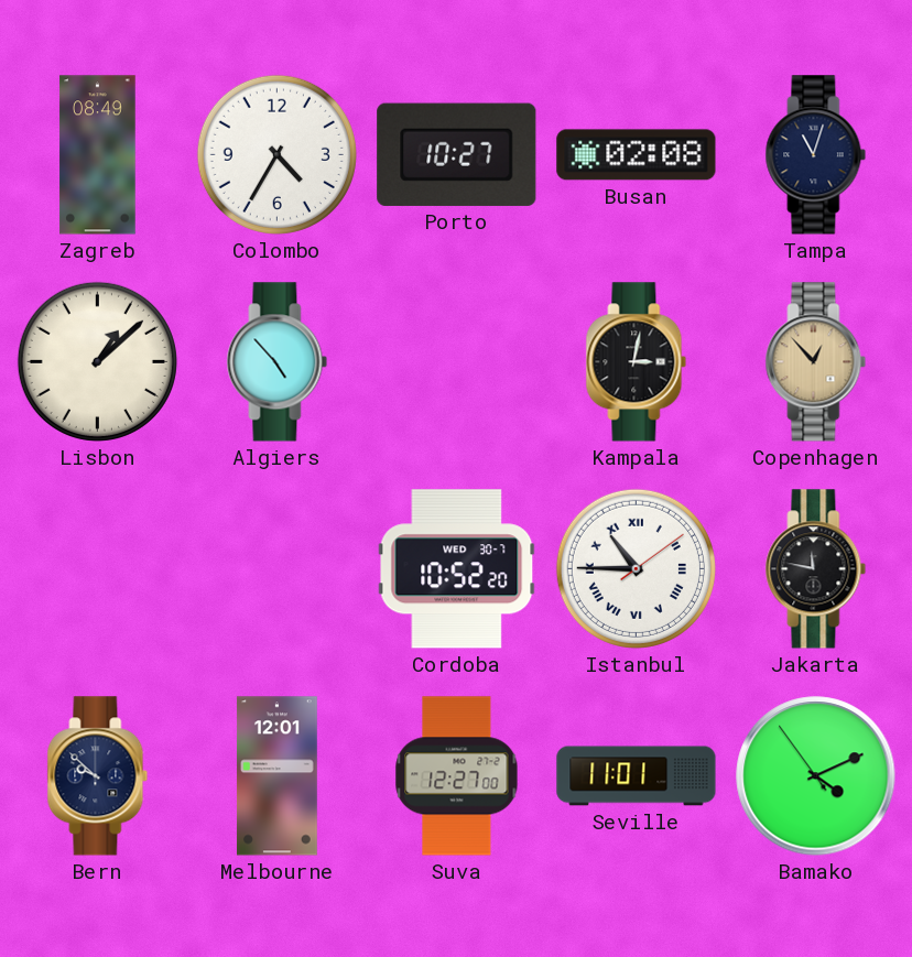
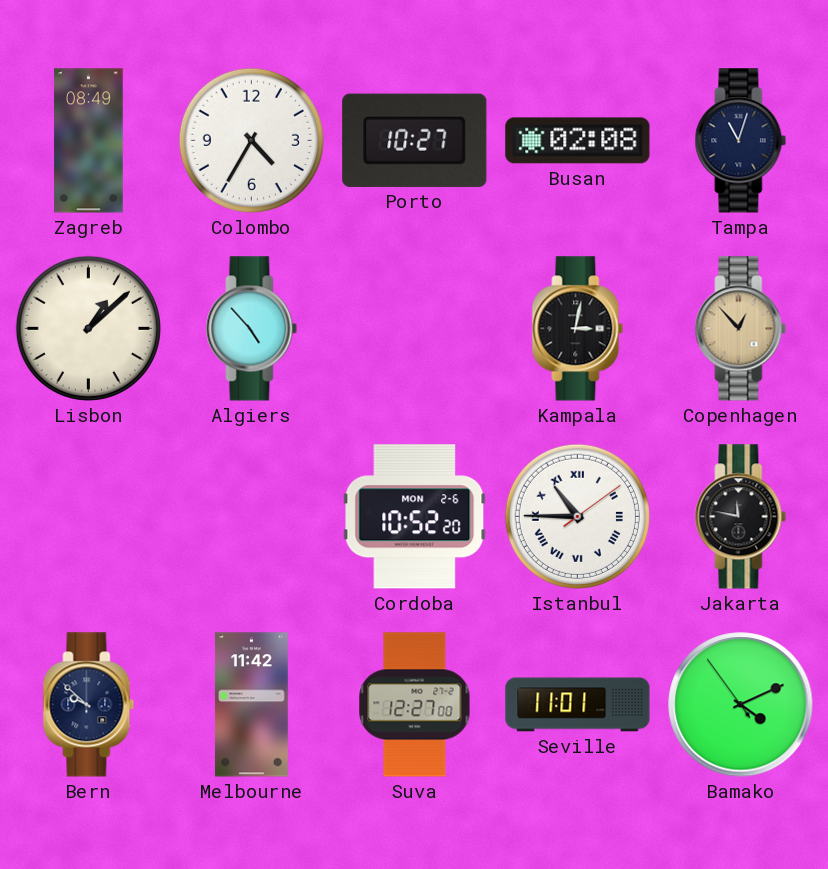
Cordoba date: WED 30-7 -> MON 2-6 (415, 517)
Melbourne: 12:01 -> 11:42 (251, 705)
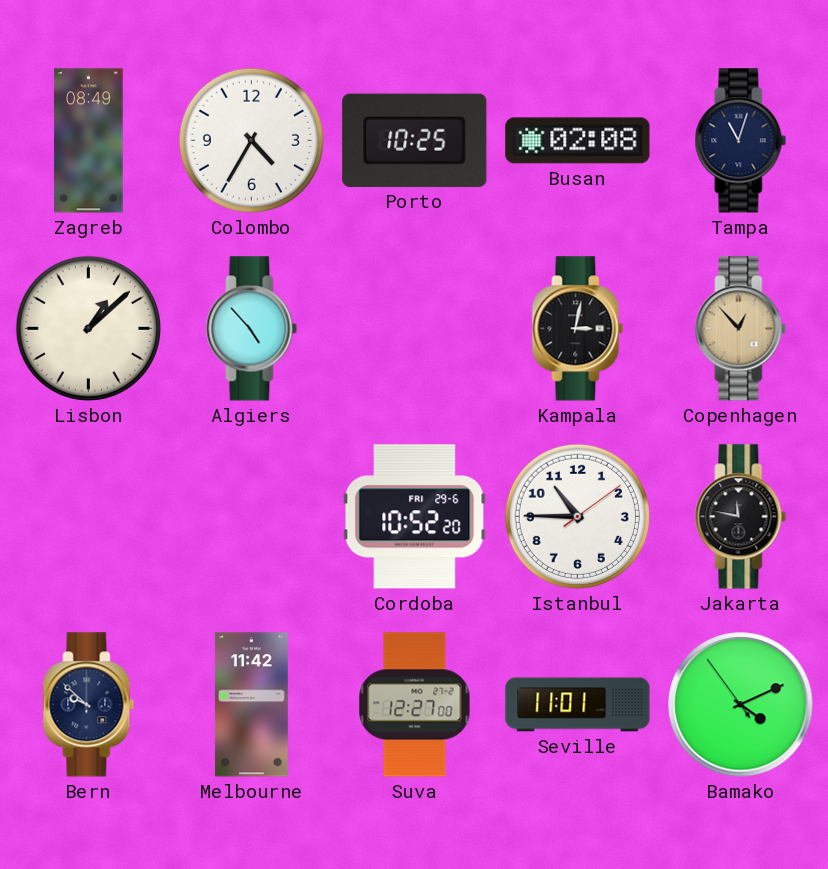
Porto: 10:27 -> 10:25 (415, 140)
Cordoba date: MON 2-6 -> FRI 29-6 (415, 517)
Istanbul numerals: Roman -> Arabic (577, 516)
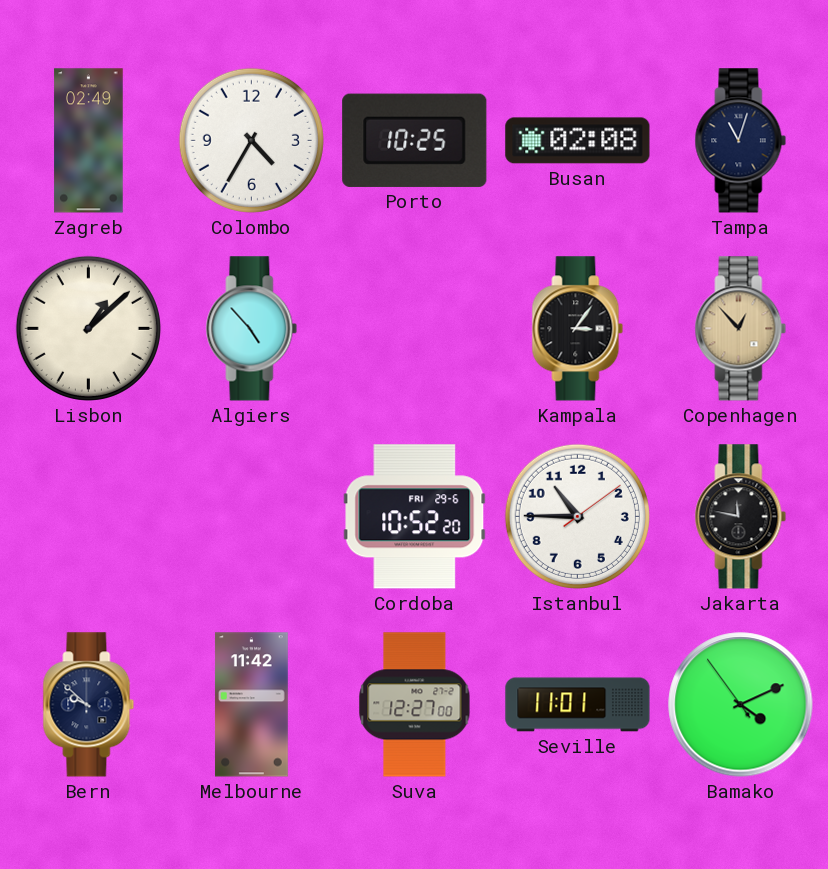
Zagreb: 08:49 -> 02:49 (89, 141)
Kampala: 3:02 -> 3:06 (578, 329)
